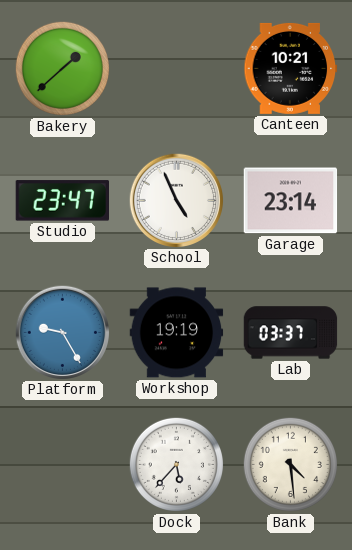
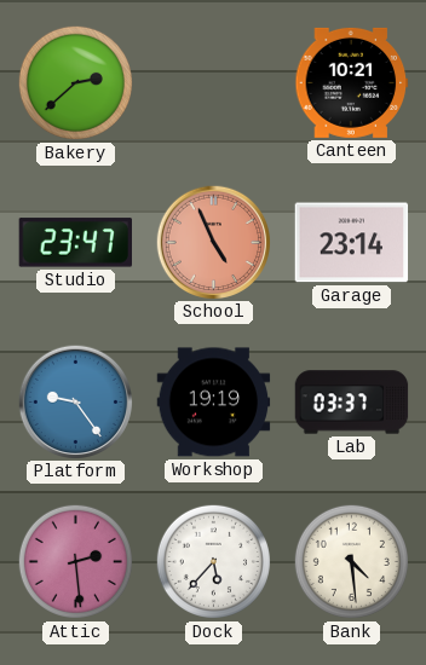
Bakery: 1:38 -> 2:38 (75, 82)
School dial: white -> salmon (213, 242)
Platform: 9:25 -> 9:24 (75, 401)
Attic: none -> 2:29 (75, 561)
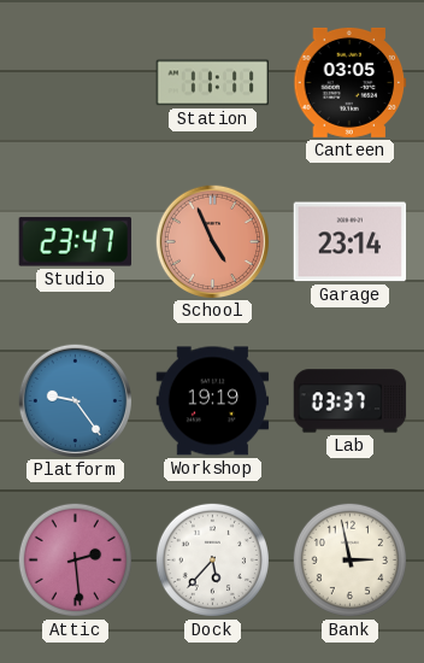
Bakery: 2:38 -> none (75, 82)
Station: none -> 11:11 (213, 83)
Canteen: 10:21 -> 03:05 (351, 82)
Bank: 4:29 -> 2:58 (349, 559)
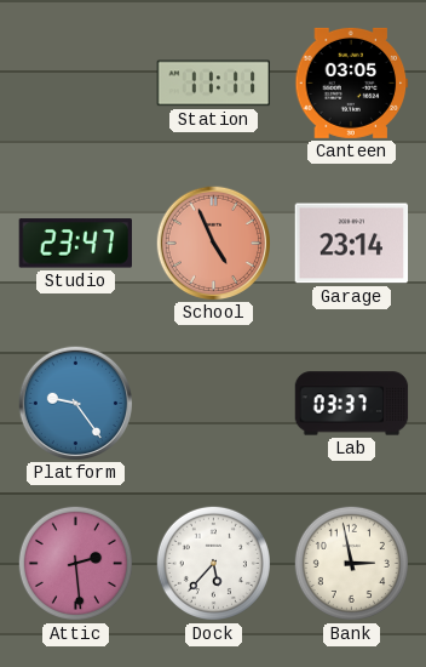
Workshop: 19:19 -> none (213, 401)
